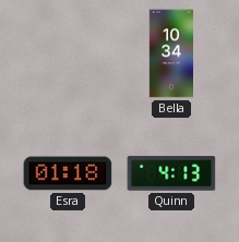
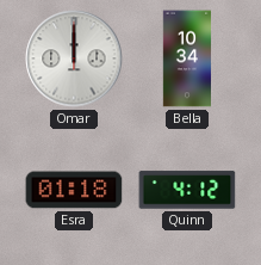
Omar: none -> 12:00 (74, 58)
Quinn: 4:13 -> 4:12 (187, 190)
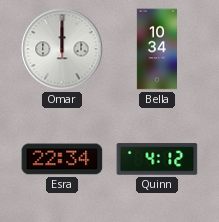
Esra: 01:18 -> 22:34 (62, 159)
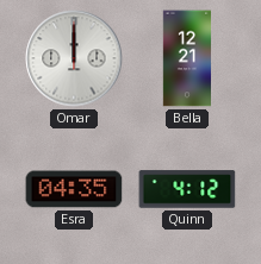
Bella: 10:34 -> 12:21 (187, 58)
Esra: 22:34 -> 04:35 (74, 189)
